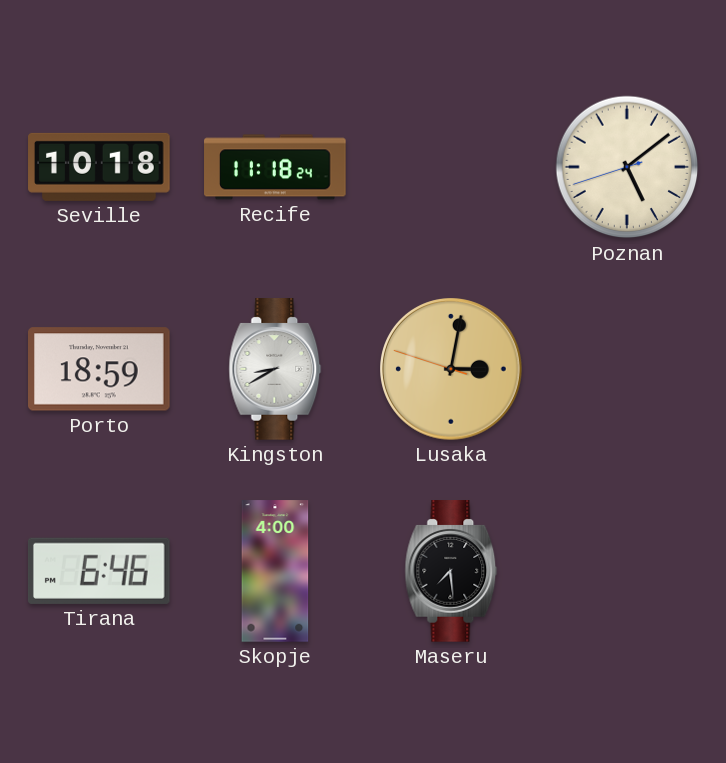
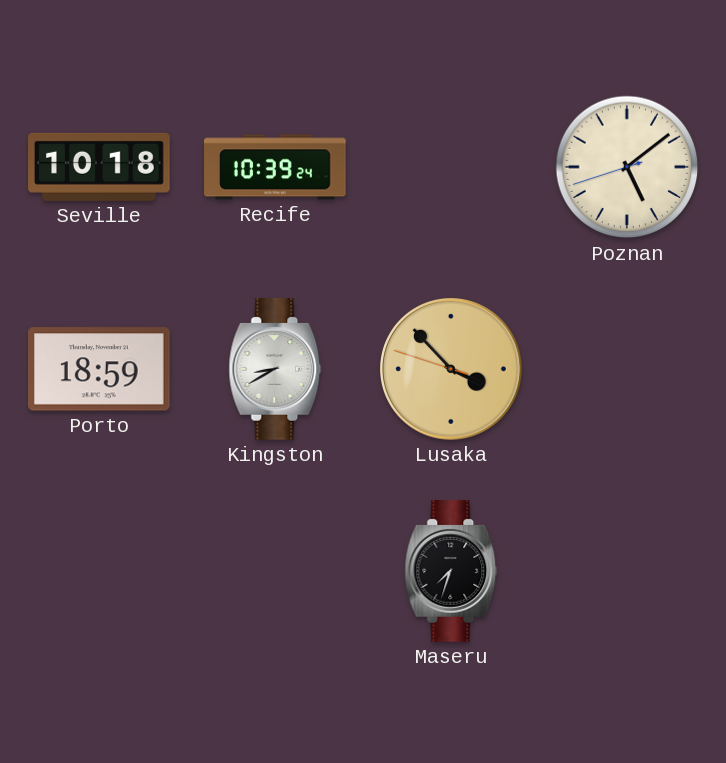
Recife: 11:18 -> 10:39 (275, 167)
Lusaka: 3:01 -> 3:52 (452, 370)
Tirana: 6:46 -> none (99, 571)
Skopje: 4:00 -> none (275, 571)
Maseru: 7:29 -> 7:33 (451, 571)
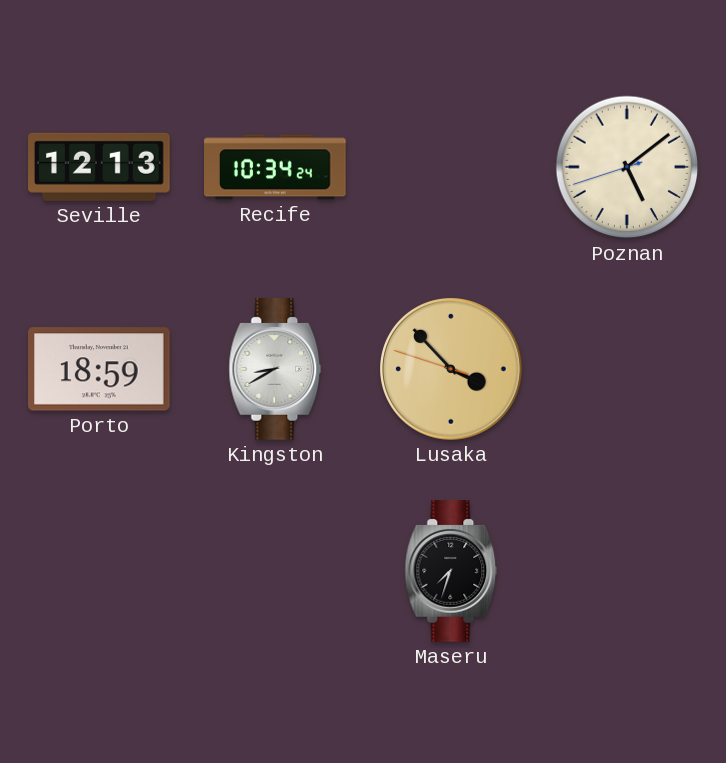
Seville: 10:18 -> 12:13 (99, 167)
Recife: 10:39 -> 10:34 (275, 167)
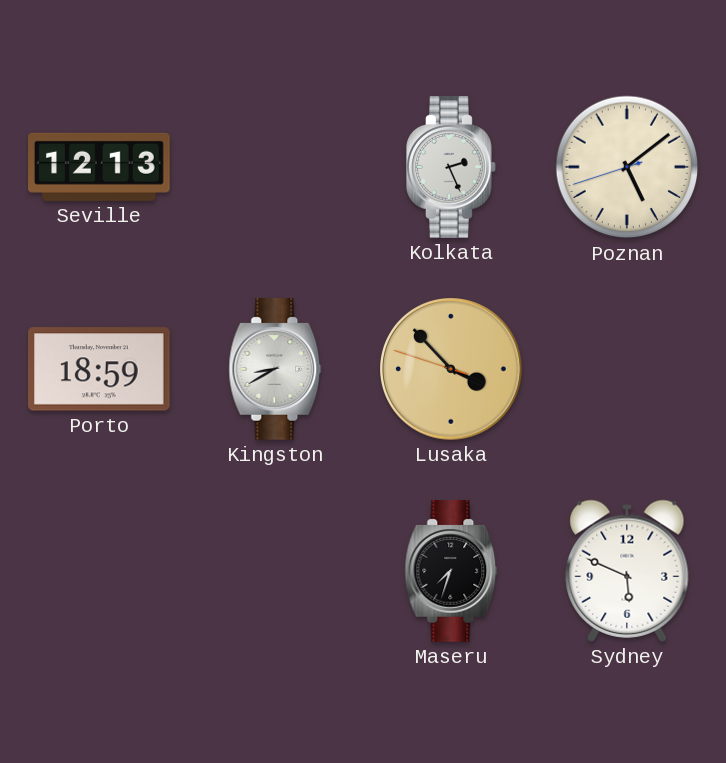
Recife: 10:34 -> none (275, 167)
Kolkata: none -> 2:26 (451, 167)
Sydney: none -> 5:49 (627, 571)
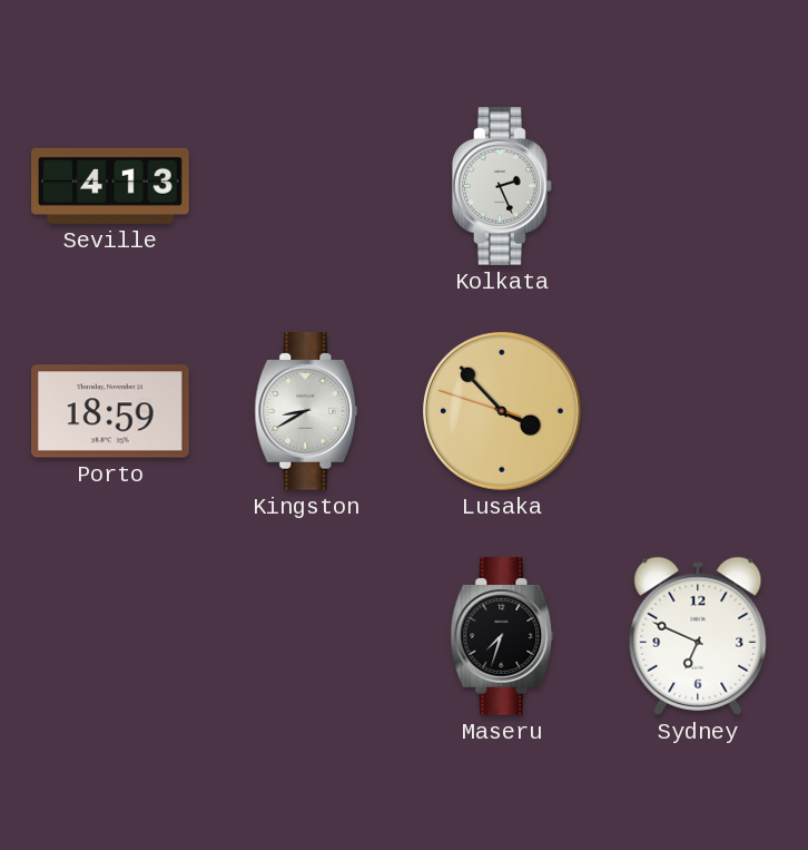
Seville: 12:13 -> 4:13 (110, 186)
Poznan: 5:08 -> none (627, 167)
Sydney: 5:49 -> 6:49 (698, 636)
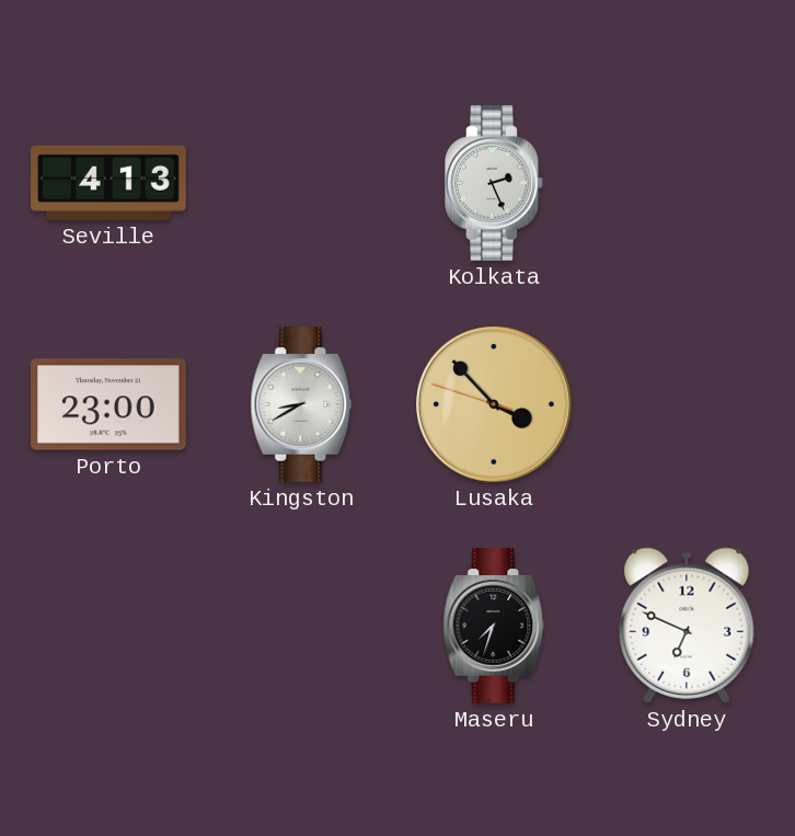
Porto: 18:59 -> 23:00 (110, 404)
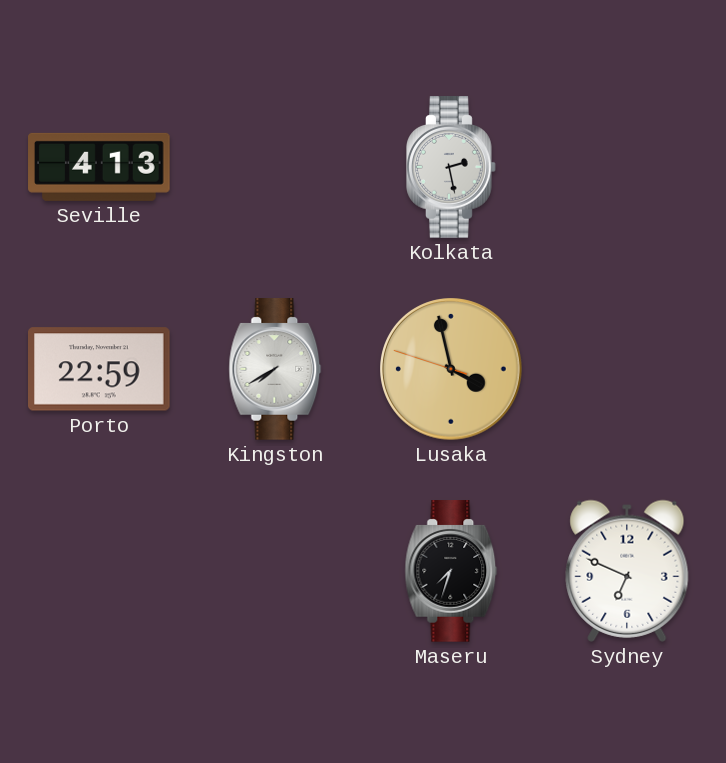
Kolkata: 2:26 -> 2:28 (451, 167)
Porto: 23:00 -> 22:59 (100, 369)
Kingston: 8:40 -> 7:40 (275, 369)
Lusaka: 3:52 -> 3:57 (452, 370)
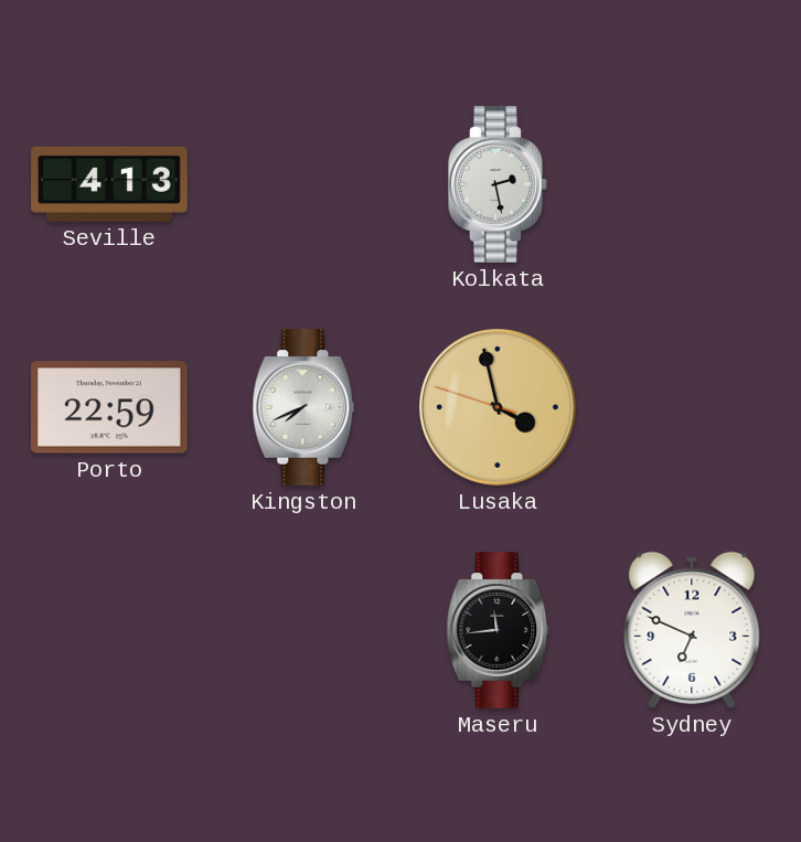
Kingston: 7:40 -> 7:41 (303, 407)
Maseru: 7:33 -> 11:44 (498, 630)
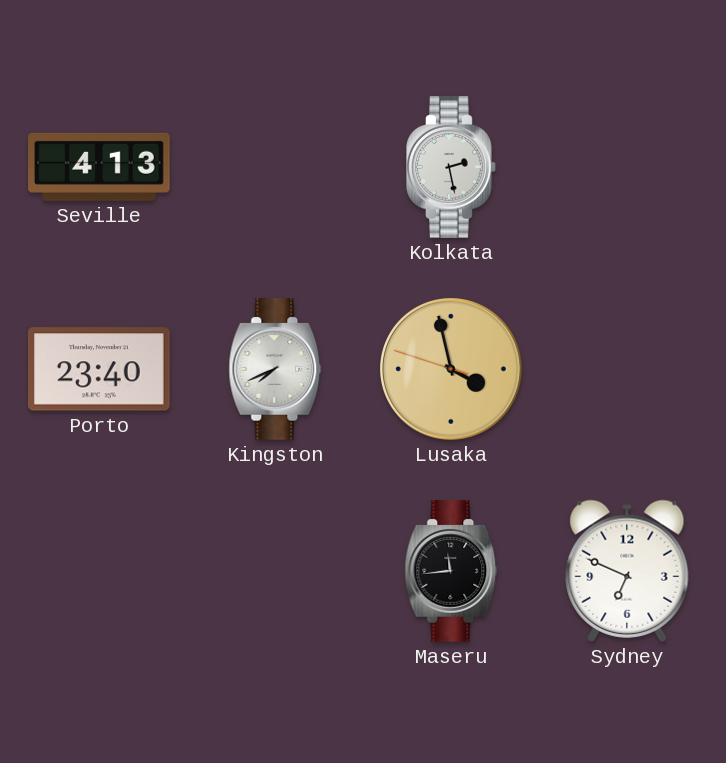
Porto: 22:59 -> 23:40 (100, 369)
